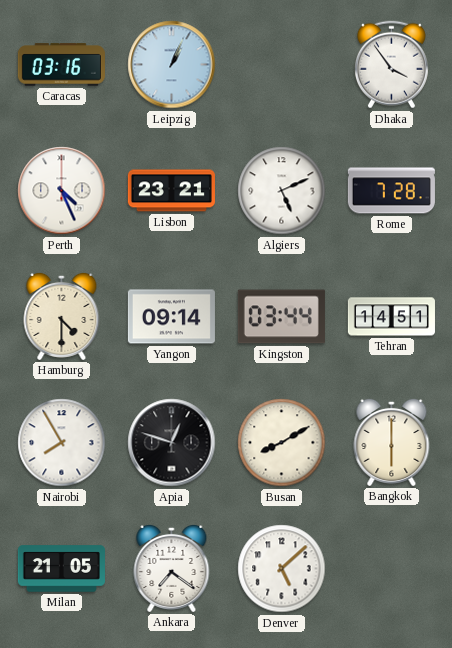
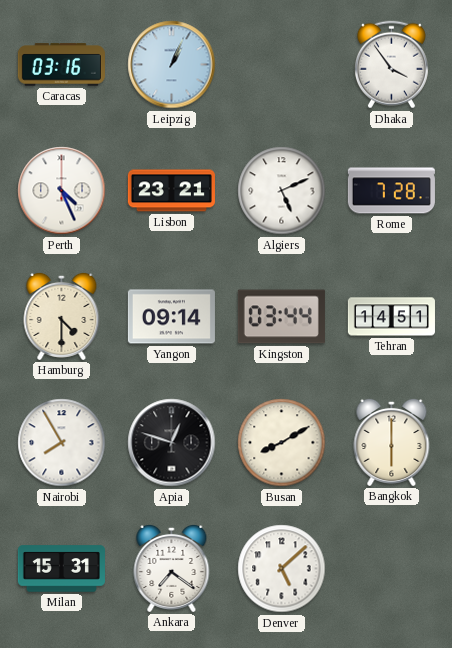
Milan: 21:05 -> 15:31 (61, 569)
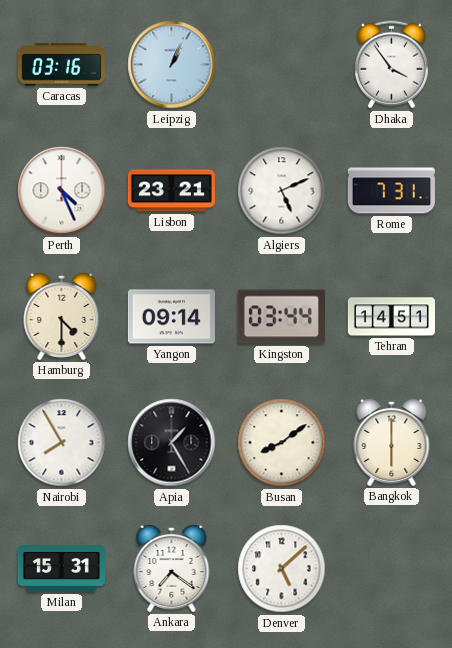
Rome: 7:28 -> 7:31 (391, 191)
Apia: 12:48 -> 1:25 (172, 443)
Busan: 8:10 -> 8:09 (282, 443)
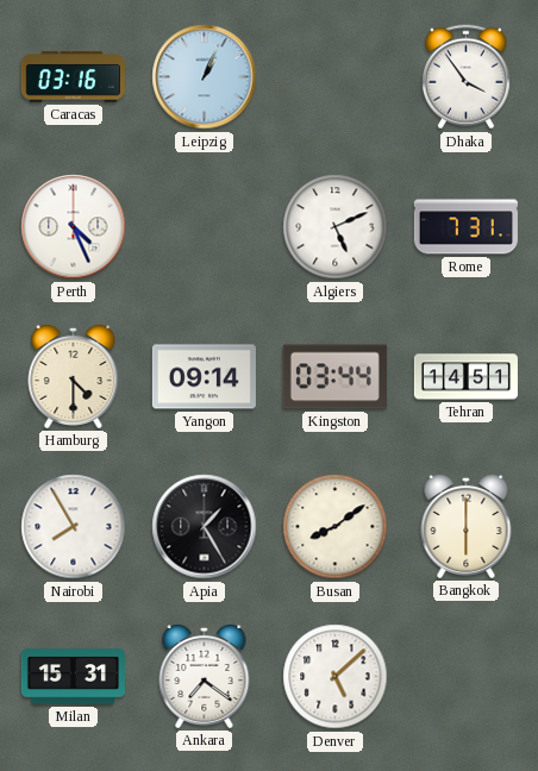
Lisbon: 23:21 -> none (171, 191)
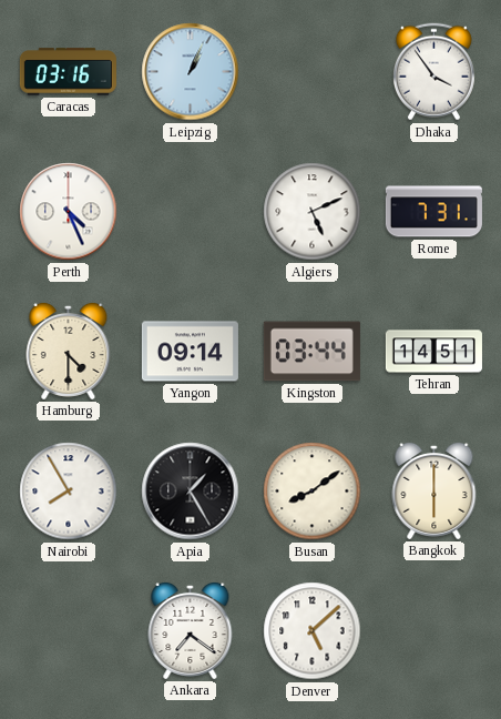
Milan: 15:31 -> none (73, 677)
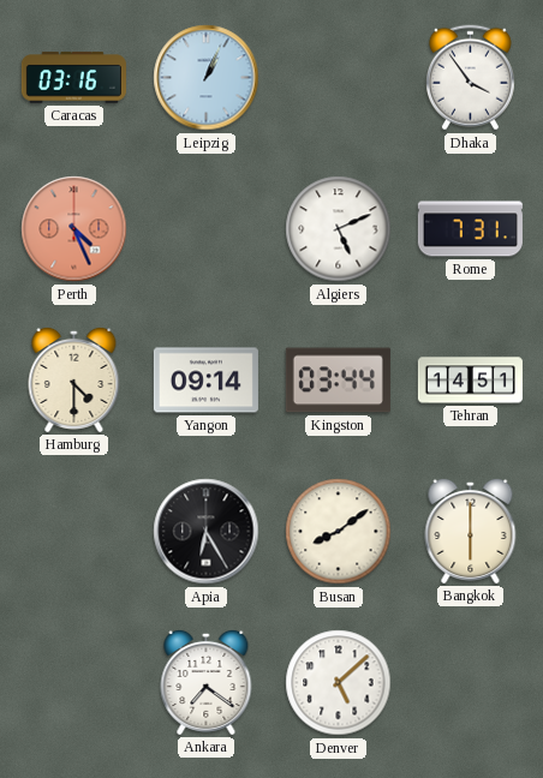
Perth dial: white -> salmon (74, 229)
Nairobi: 7:55 -> none (69, 492)
Apia: 1:25 -> 6:25 (207, 532)
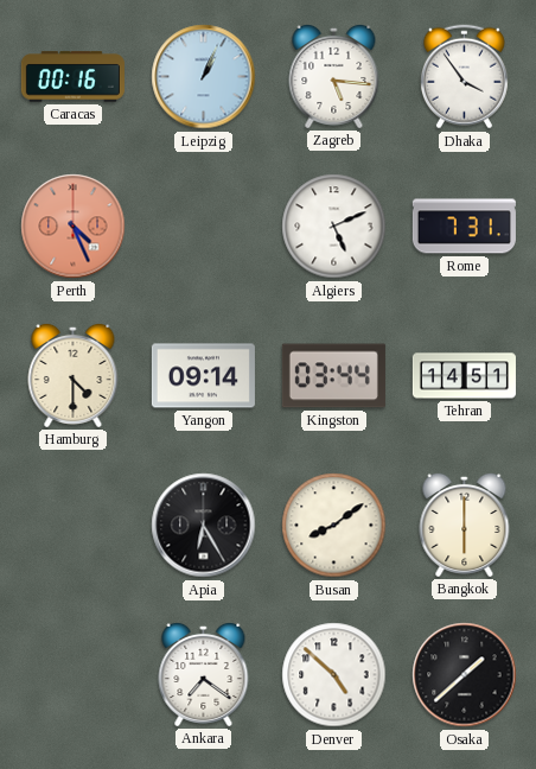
Caracas: 03:16 -> 00:16 (72, 77)
Zagreb: none -> 5:16 (334, 76)
Denver: 5:08 -> 4:52 (334, 675)
Osaka: none -> 1:38 (465, 675)
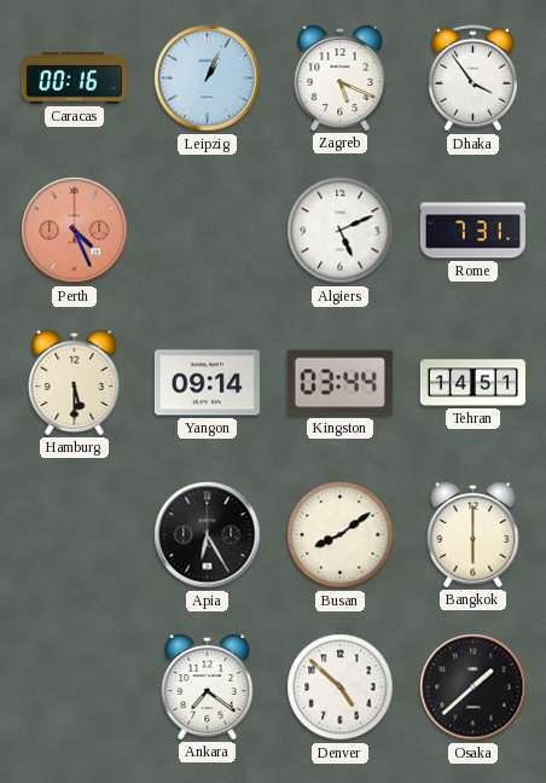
Zagreb: 5:16 -> 5:19 (341, 77)
Hamburg: 4:30 -> 5:30 (75, 382)
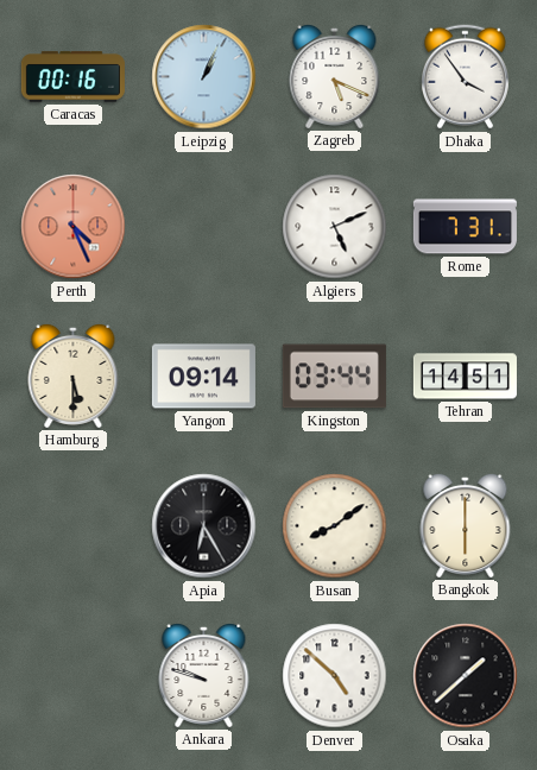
Ankara: 7:21 -> 9:48 (204, 675)
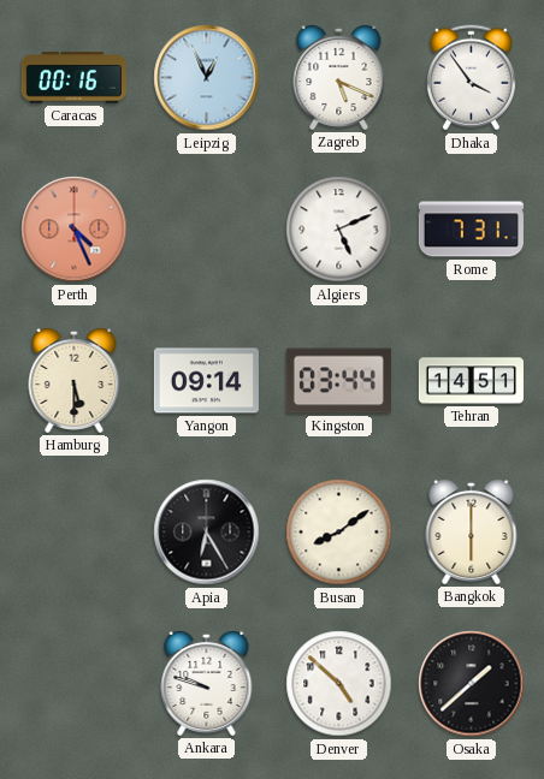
Leipzig: 1:04 -> 12:56 (207, 78)
